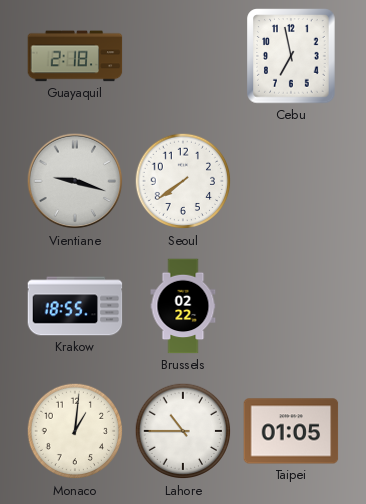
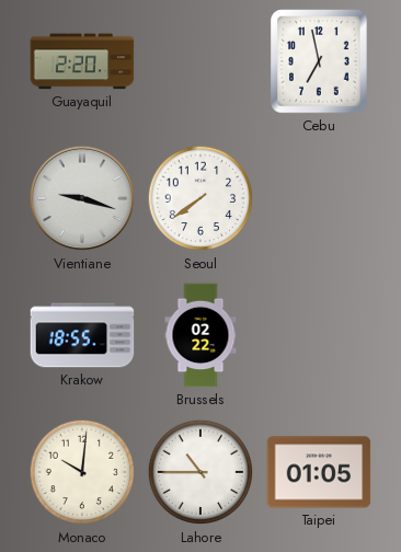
Guayaquil: 2:18 -> 2:20 (82, 61)
Monaco: 1:01 -> 10:01 (82, 472)
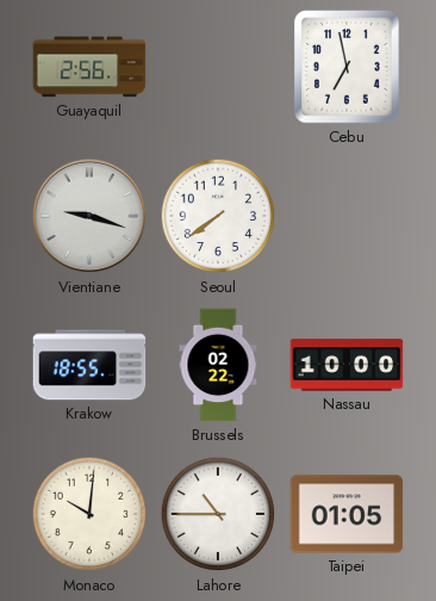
Guayaquil: 2:20 -> 2:56 (89, 67)
Nassau: none -> 10:00 (347, 365)
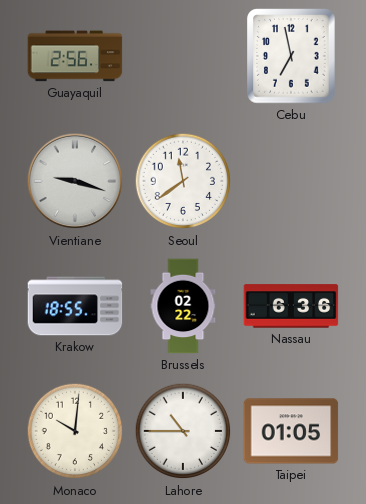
Seoul: 7:39 -> 11:39 (183, 181)
Nassau: 10:00 -> 6:36 (291, 306)
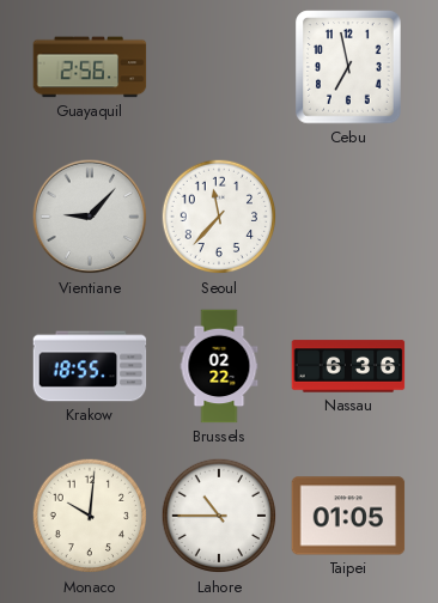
Vientiane: 9:18 -> 9:07 (90, 217)
Seoul: 11:39 -> 11:37 (219, 217)
